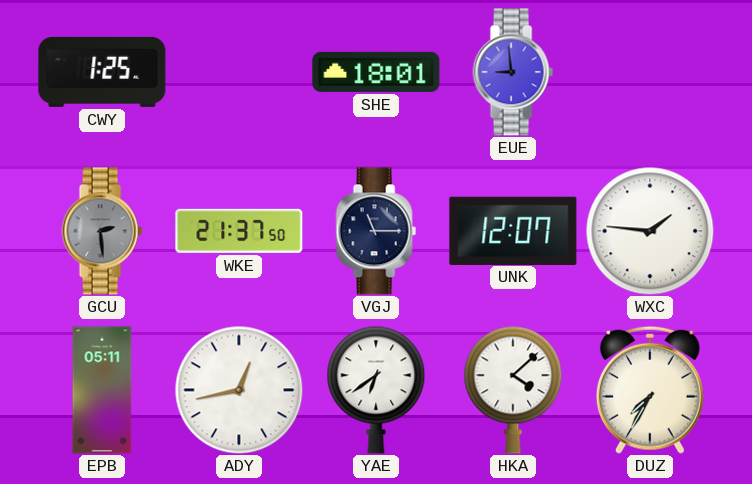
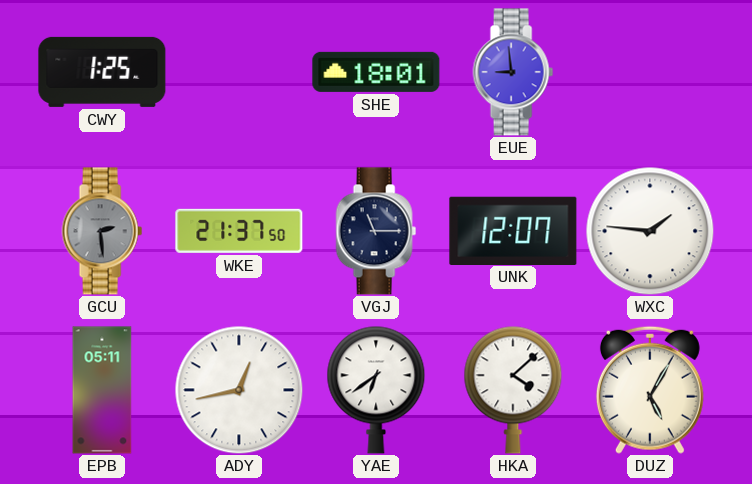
DUZ: 7:35 -> 5:05 (650, 390)
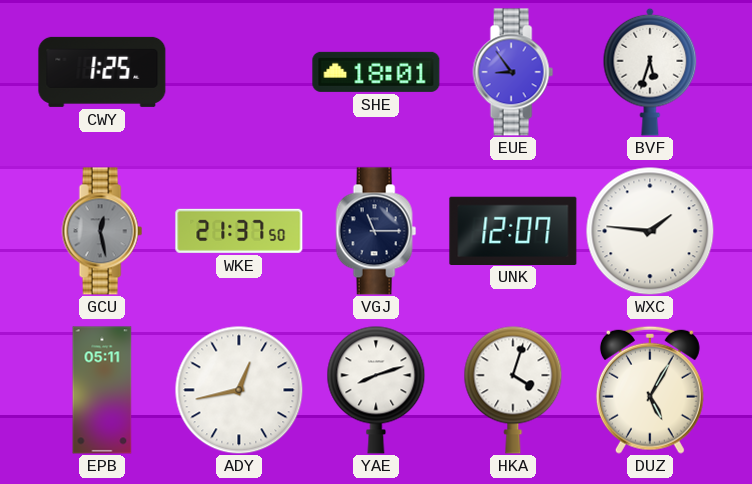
EUE: 8:59 -> 8:54 (513, 72)
BVF: none -> 5:33 (650, 72)
GCU: 2:29 -> 12:28 (102, 231)
YAE: 6:39 -> 8:12 (376, 390)
HKA: 4:08 -> 4:03 (513, 390)
